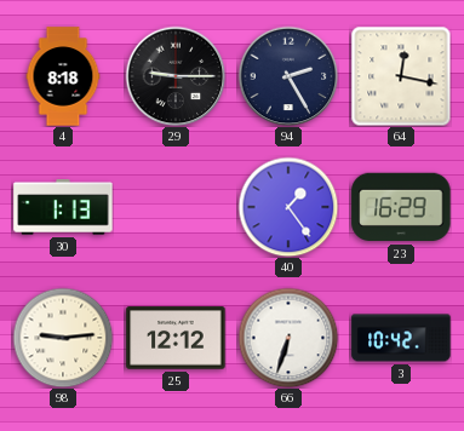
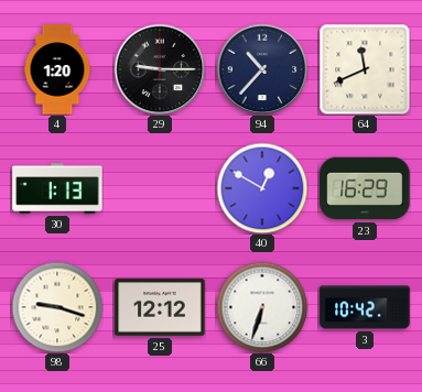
4: 8:18 -> 1:20 (57, 69)
94: 2:25 -> 10:37 (262, 69)
64: 12:17 -> 11:41 (365, 69)
40: 1:24 -> 12:50 (262, 188)
98: 9:14 -> 9:18 (57, 307)
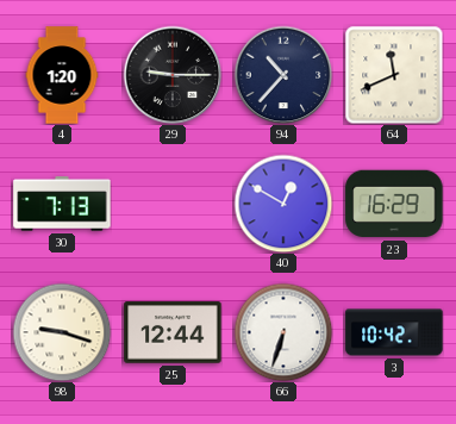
30: 1:13 -> 7:13 (62, 204)
25: 12:12 -> 12:44 (173, 332)
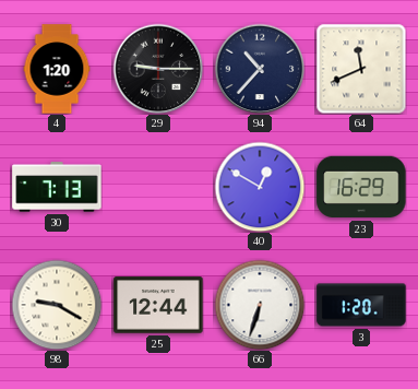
98: 9:18 -> 9:20 (57, 305)
3: 10:42 -> 1:20 (361, 305)
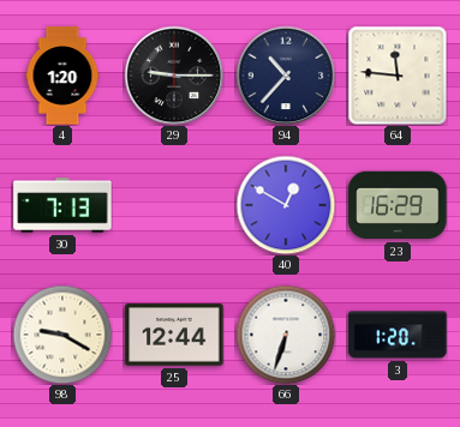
64: 11:41 -> 11:46 (398, 76)
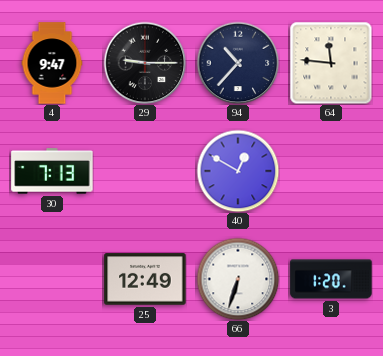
4: 1:20 -> 9:47 (52, 63)
23: 16:29 -> none (398, 205)
98: 9:20 -> none (62, 335)
25: 12:44 -> 12:49 (145, 279)
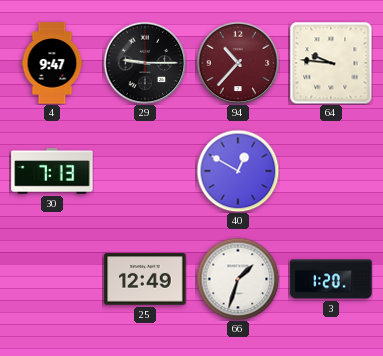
94 dial: navy -> burgundy (238, 63)
64: 11:46 -> 9:46 (331, 63)
66: 6:33 -> 1:33 (238, 279)
